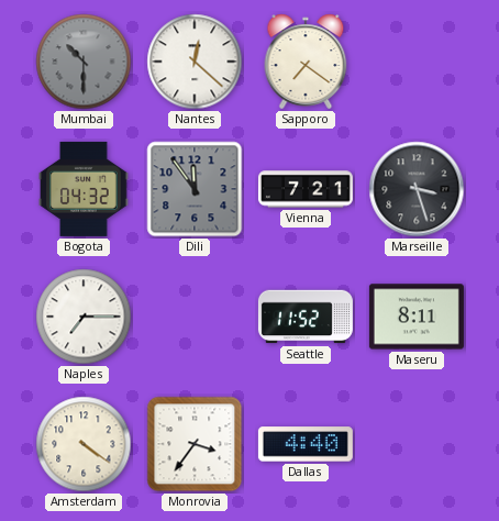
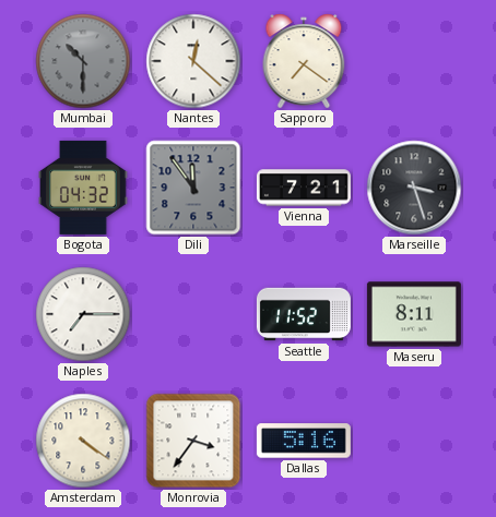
Dallas: 4:40 -> 5:16 (304, 441)
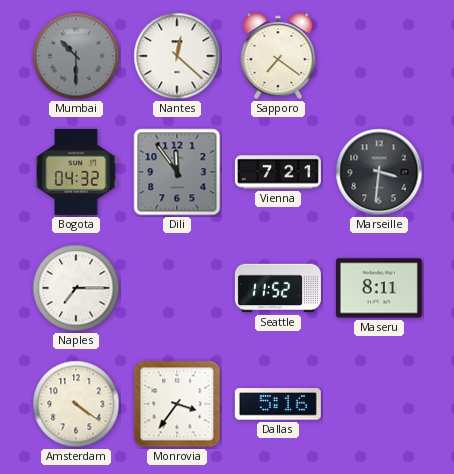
Marseille: 3:27 -> 3:31 (379, 172)
